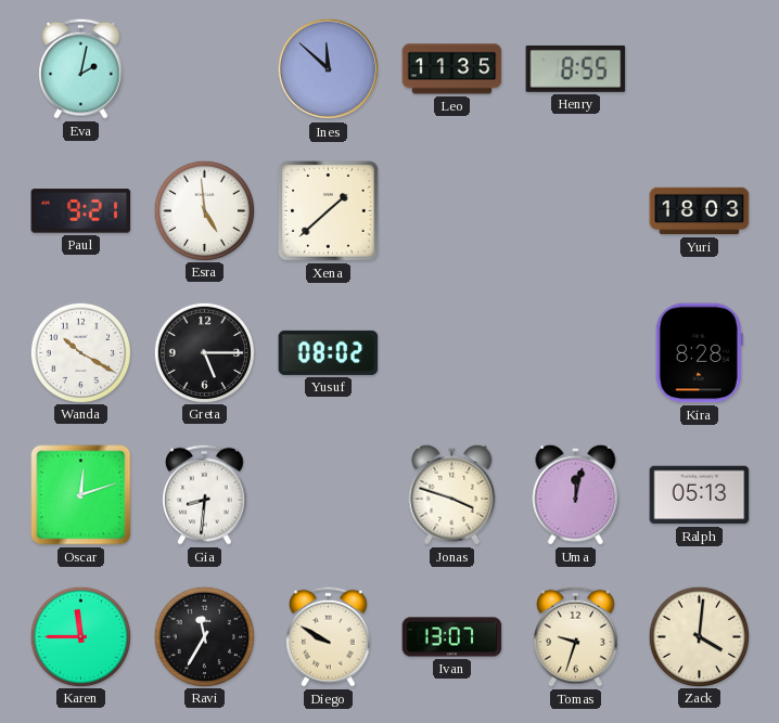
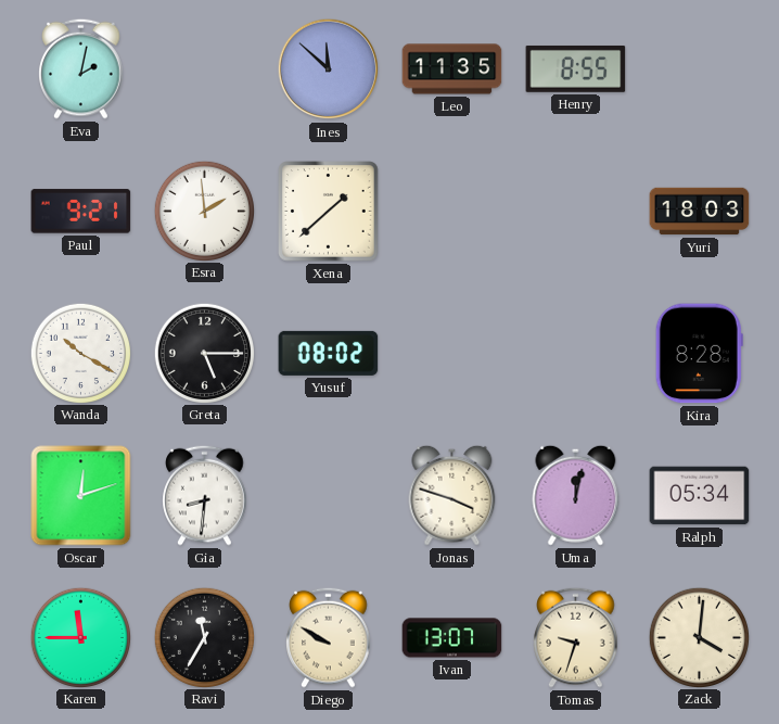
Esra: 4:59 -> 1:59 (204, 211)
Ralph: 05:13 -> 05:34 (700, 496)
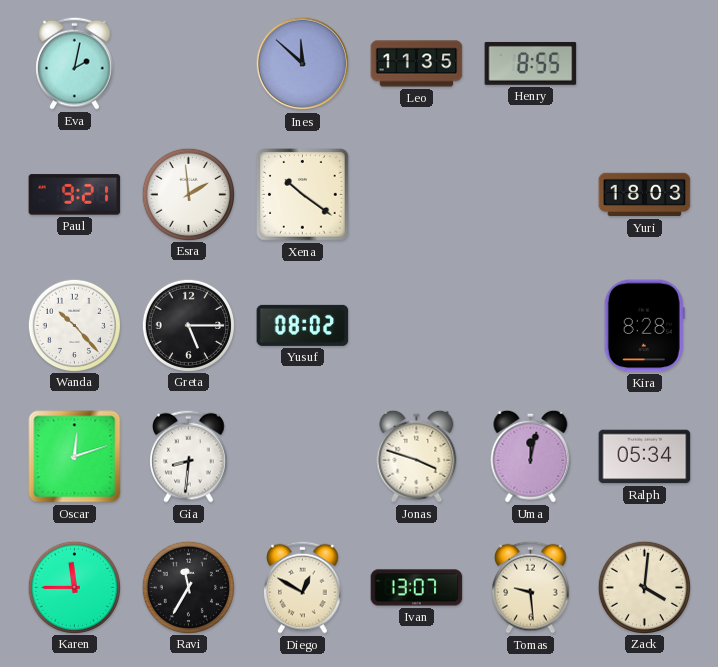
Xena: 1:38 -> 10:21 (303, 195)
Wanda: 10:20 -> 10:23 (74, 325)
Diego: 9:50 -> 12:50 (303, 587)
Tomas: 9:33 -> 9:29 (531, 587)
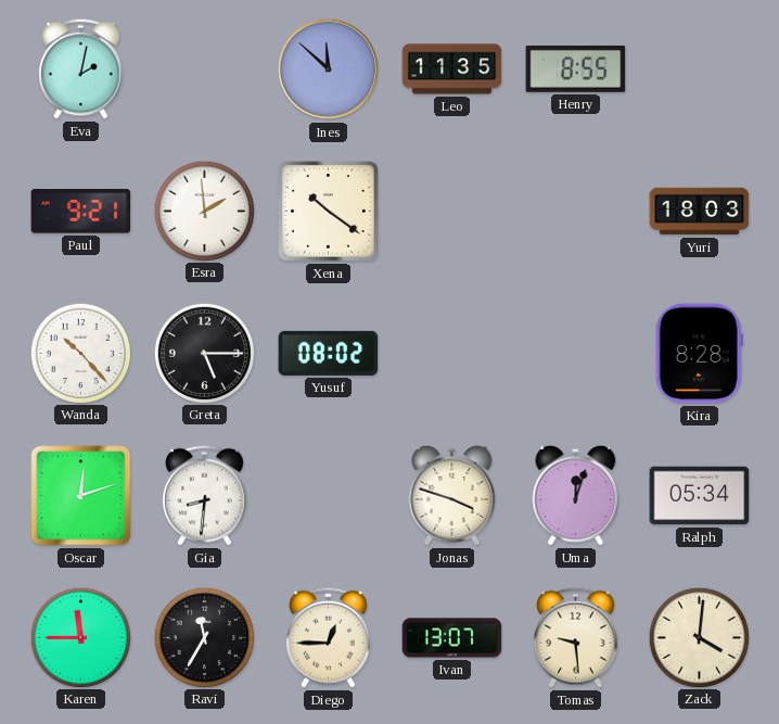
Uma: 12:02 -> 12:03 (576, 495)
Diego: 12:50 -> 12:45 (329, 637)
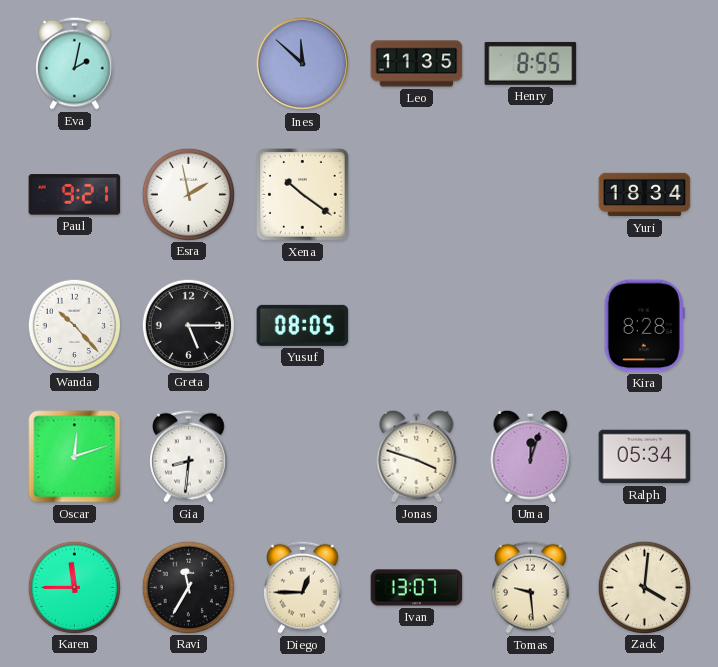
Esra: 1:59 -> 1:58 (188, 194)
Yuri: 18:03 -> 18:34 (645, 195)
Yusuf: 08:02 -> 08:05 (303, 325)
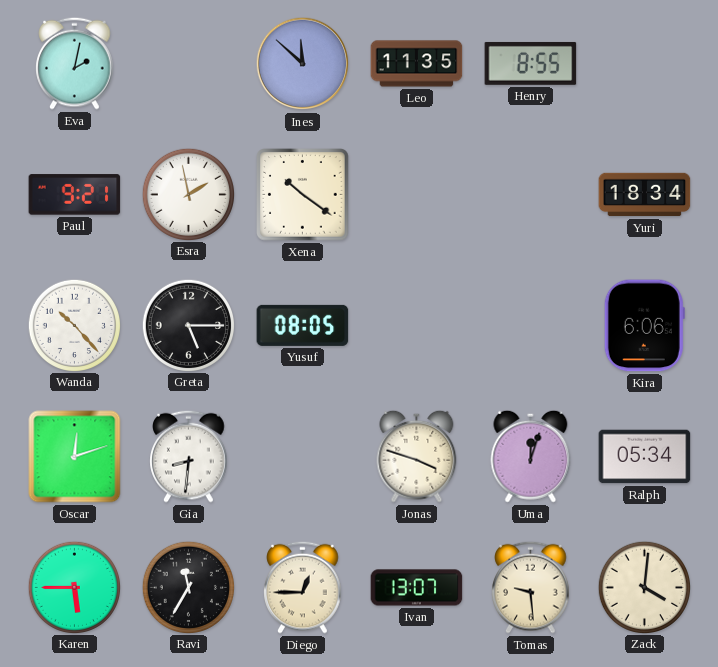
Kira: 8:28 -> 6:06 (644, 326)
Karen: 11:45 -> 5:45 (74, 587)
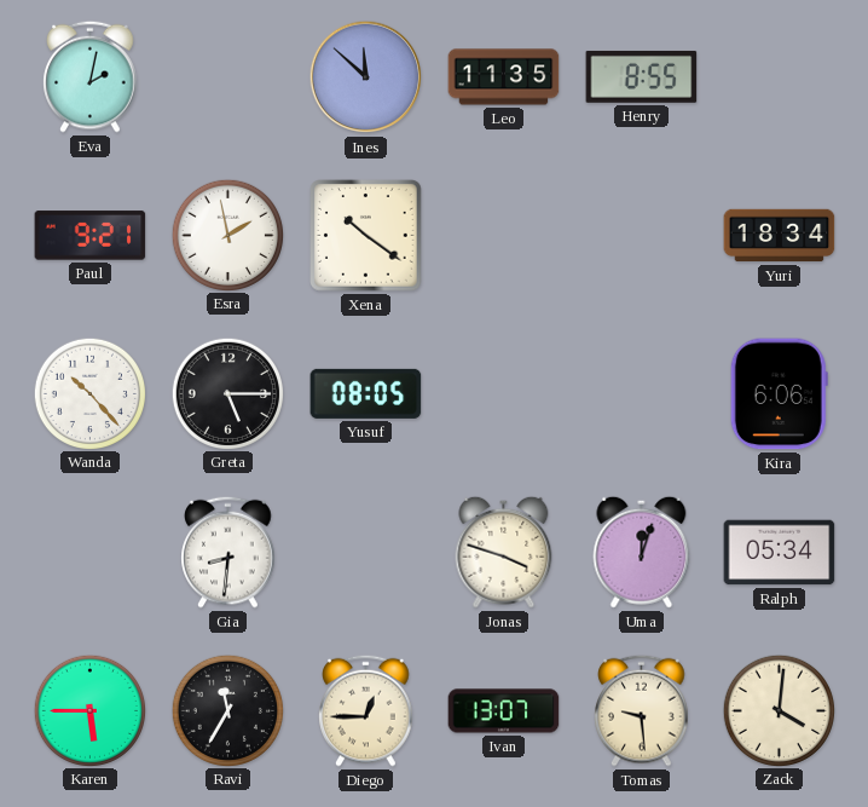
Oscar: 12:12 -> none (75, 457)
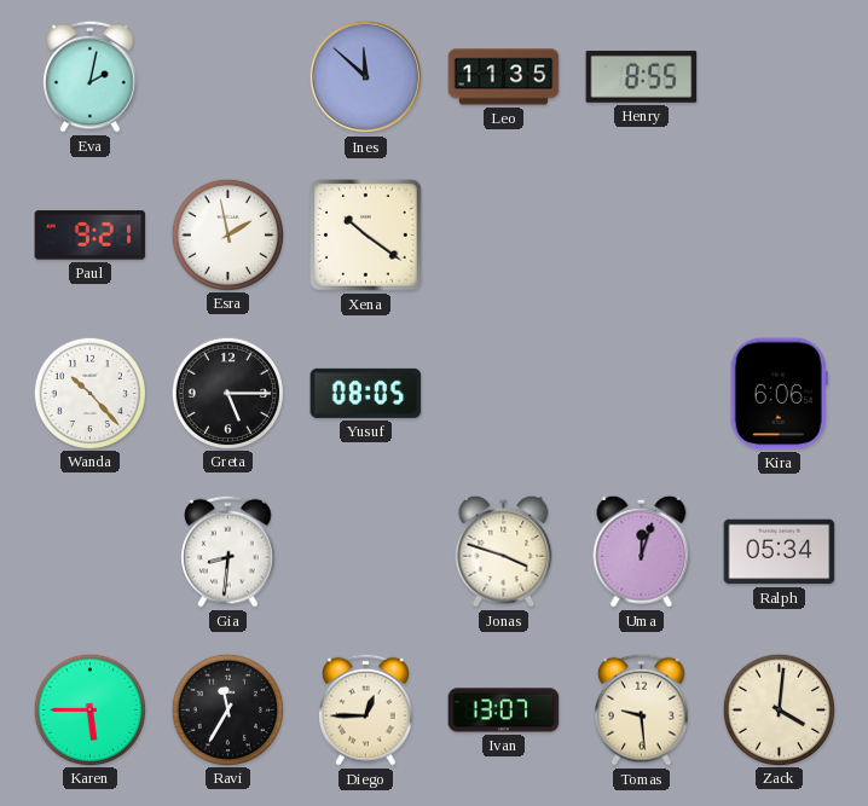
Yuri: 18:34 -> none (780, 236)
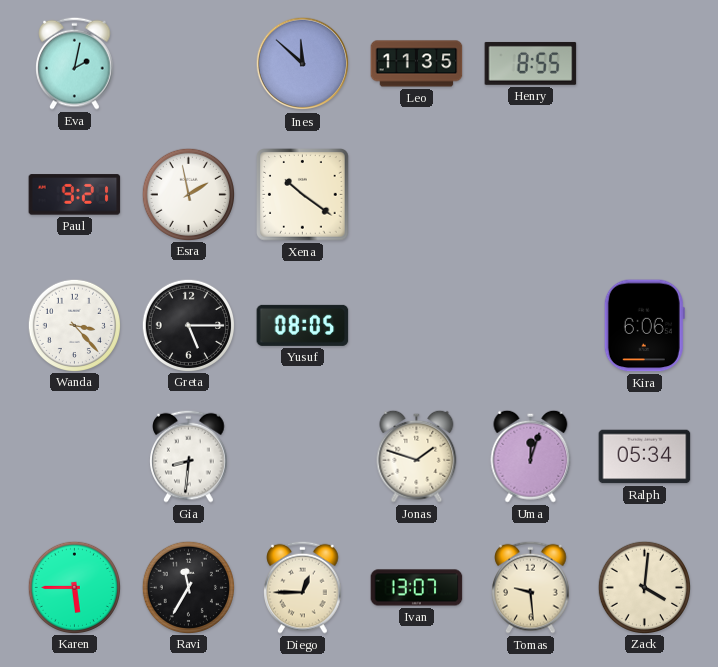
Wanda: 10:23 -> 3:23 (74, 325)
Jonas: 3:48 -> 1:48 (417, 456)
